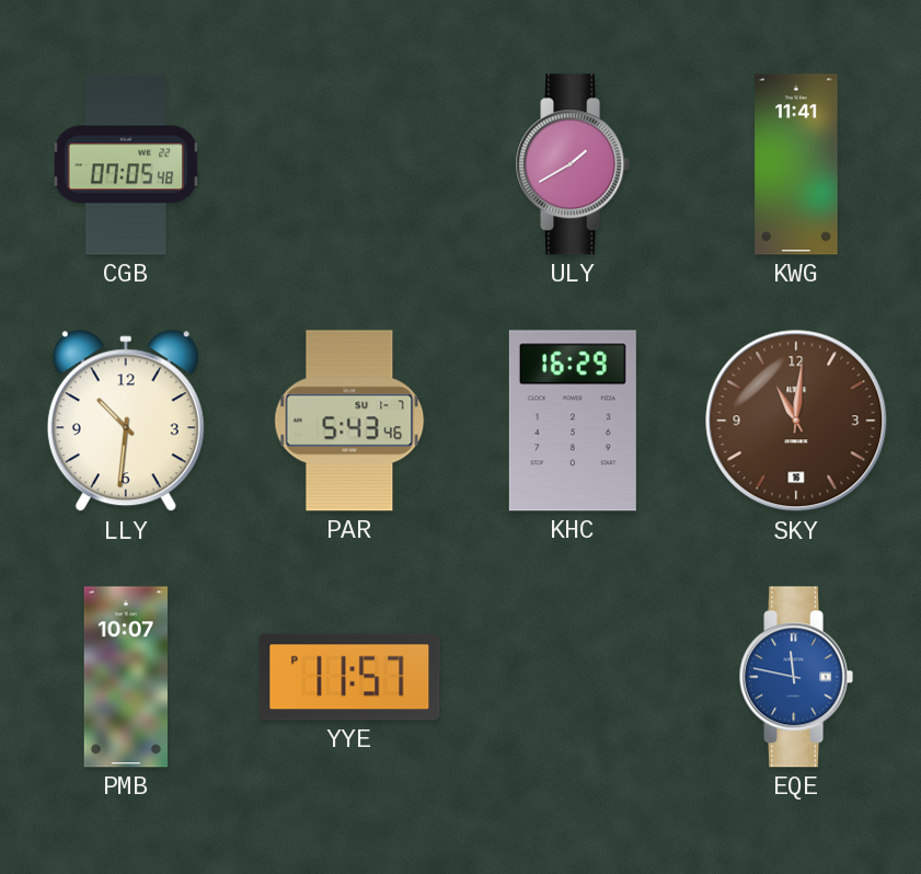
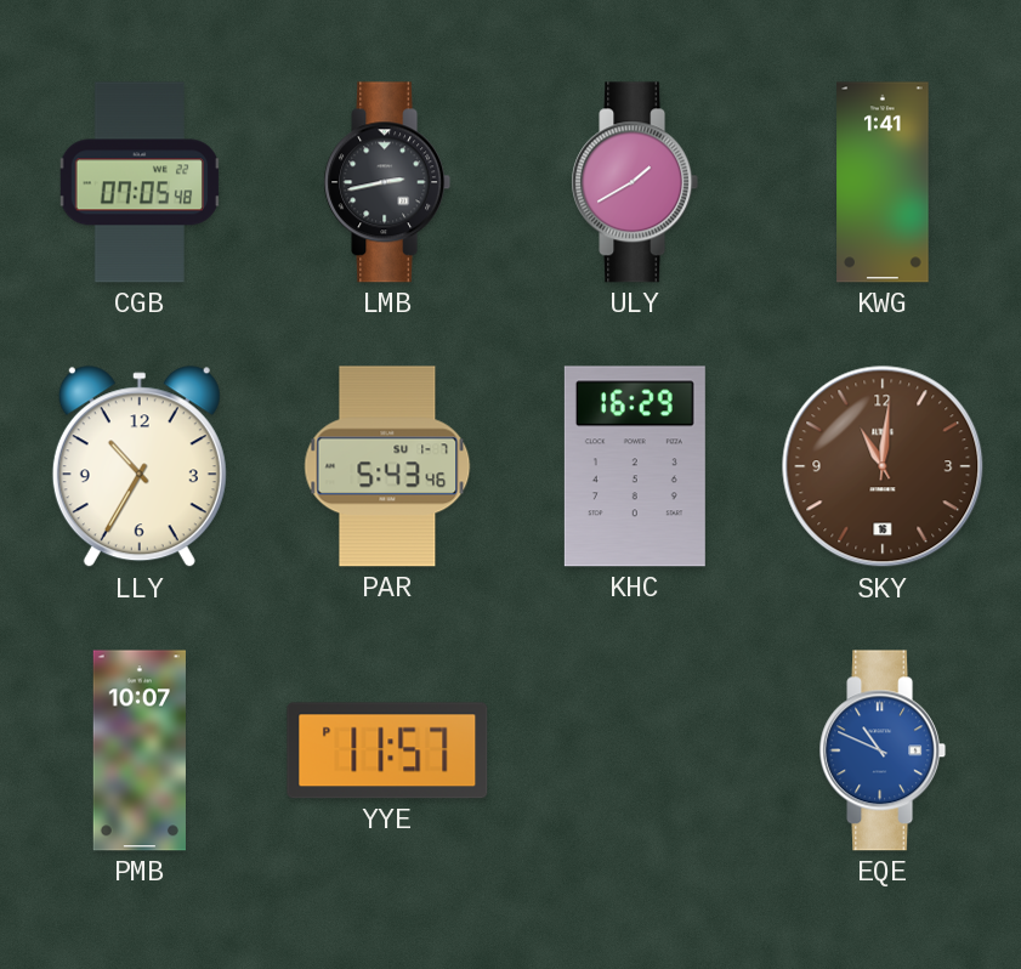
LMB: none -> 2:43 (387, 182)
KWG: 11:41 -> 1:41 (883, 182)
LLY: 10:31 -> 10:35 (140, 467)
EQE: 11:47 -> 10:49 (883, 750)
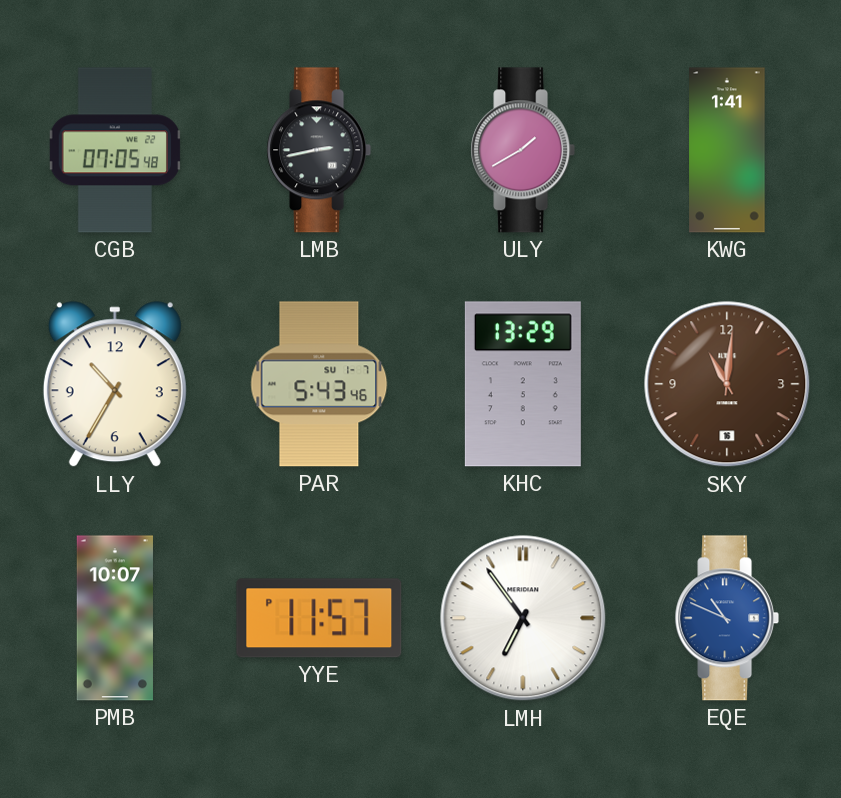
KHC: 16:29 -> 13:29 (523, 384)
LMH: none -> 6:54 (523, 618)
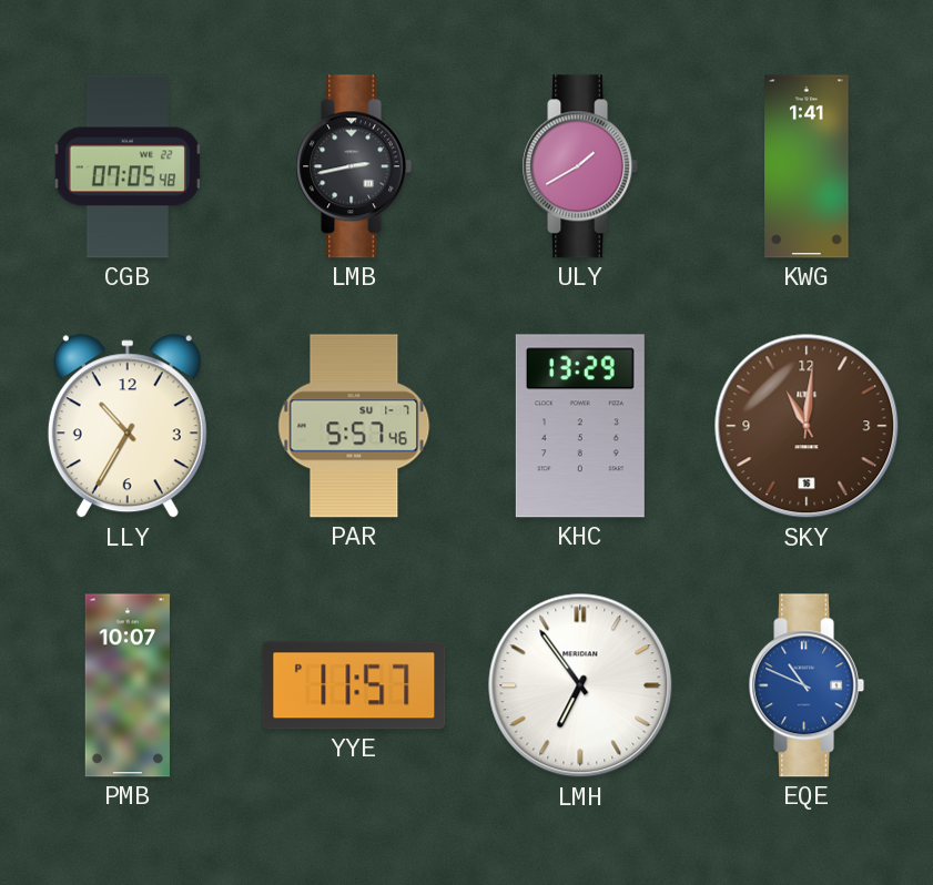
PAR: 5:43 -> 5:57 (354, 426)
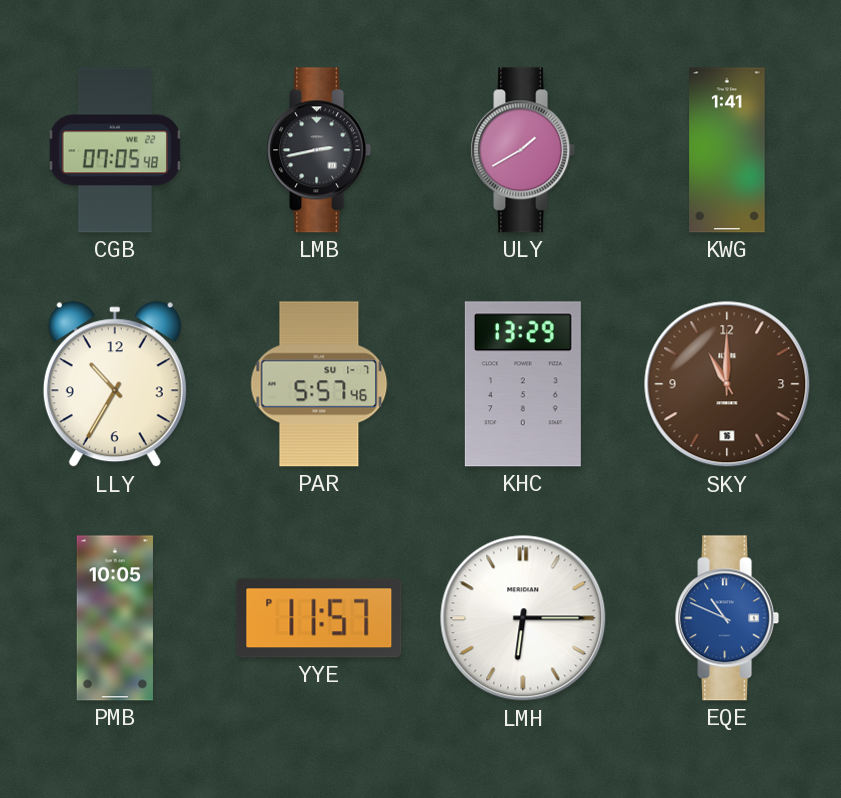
SKY: 11:01 -> 11:00 (727, 384)
PMB: 10:07 -> 10:05 (114, 618)
LMH: 6:54 -> 6:15 (523, 618)
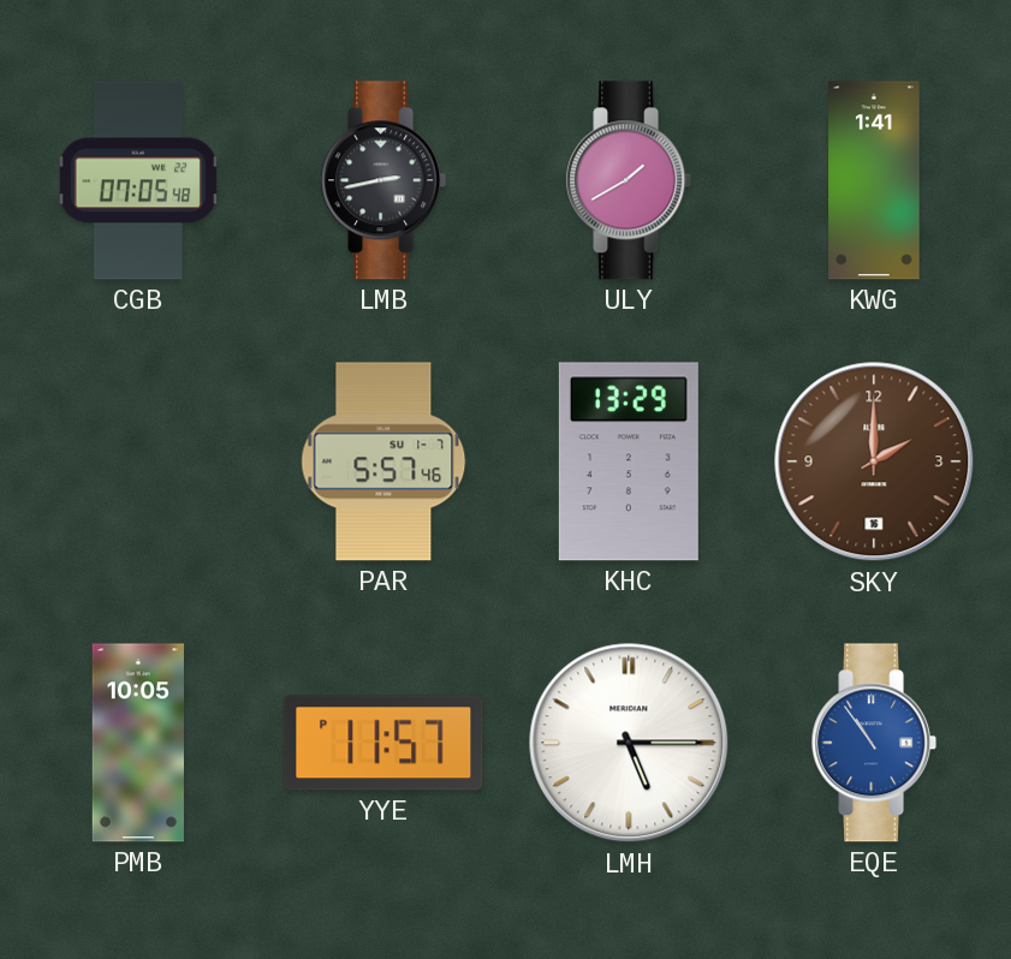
LLY: 10:35 -> none (115, 385)
SKY: 11:00 -> 2:00 (874, 461)
LMH: 6:15 -> 5:15 (629, 743)
EQE: 10:49 -> 10:54 (874, 743)
